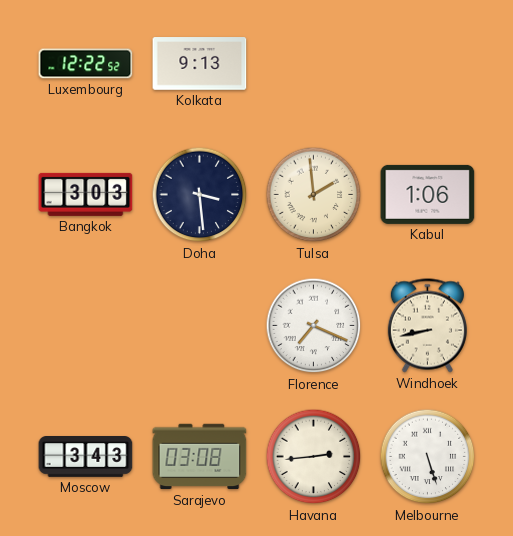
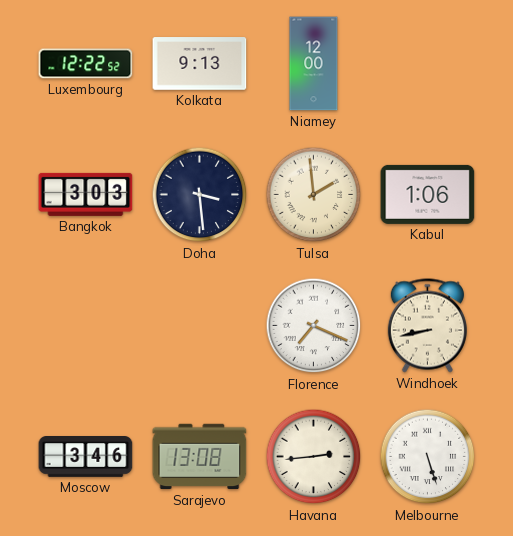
Niamey: none -> 12:00 (314, 64)
Moscow: 3:43 -> 3:46 (86, 457)
Sarajevo: 03:08 -> 13:08 (200, 457)
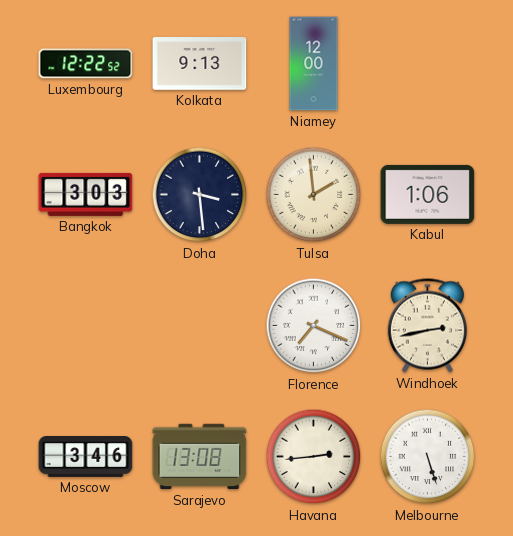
Windhoek: 8:43 -> 2:43 (427, 326)
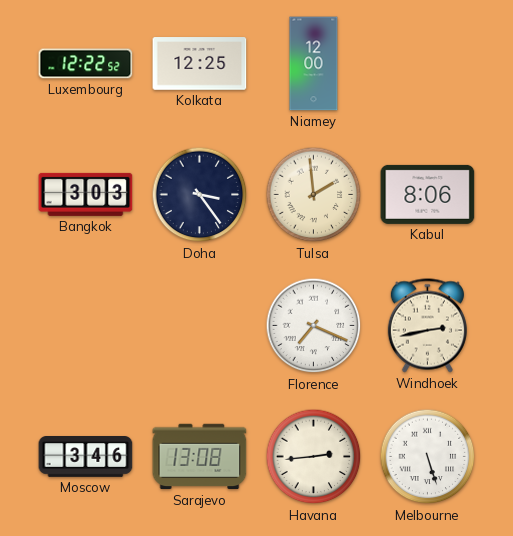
Kolkata: 9:13 -> 12:25 (200, 64)
Doha: 3:29 -> 3:24 (200, 195)
Kabul: 1:06 -> 8:06 (428, 194)
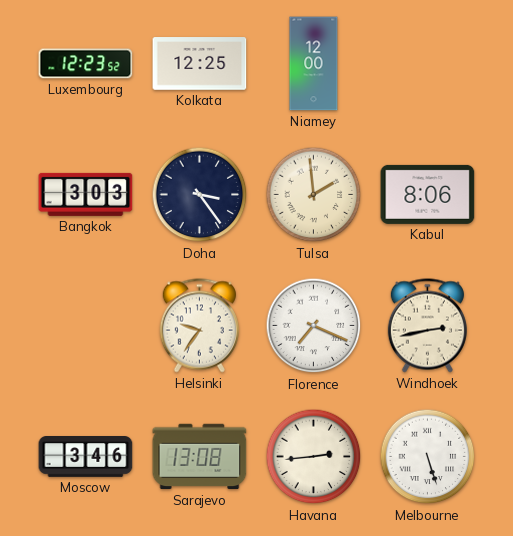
Luxembourg: 12:22 -> 12:23 (86, 64)
Helsinki: none -> 9:36 (199, 326)
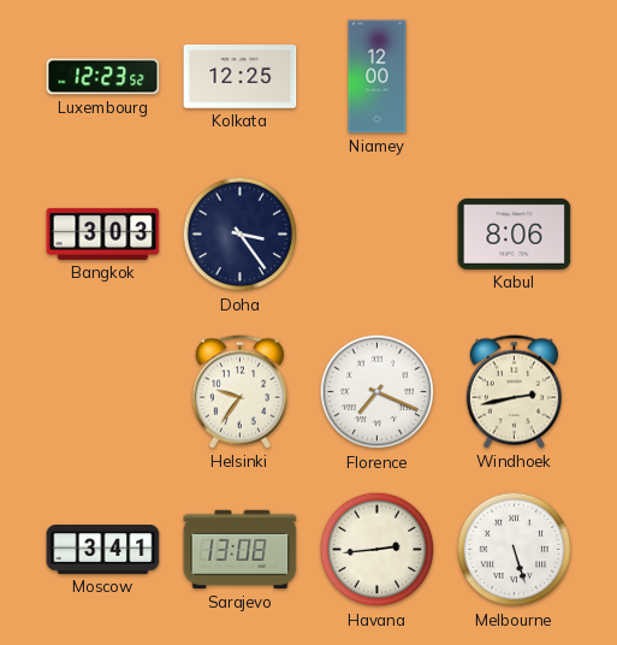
Tulsa: 1:59 -> none (314, 195)
Moscow: 3:46 -> 3:41 (103, 550)
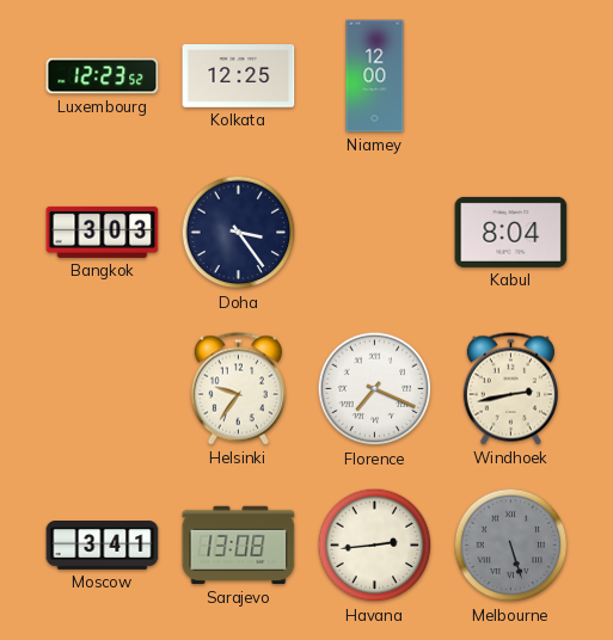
Kabul: 8:06 -> 8:04 (511, 232)
Melbourne dial: white -> grey (511, 546)
